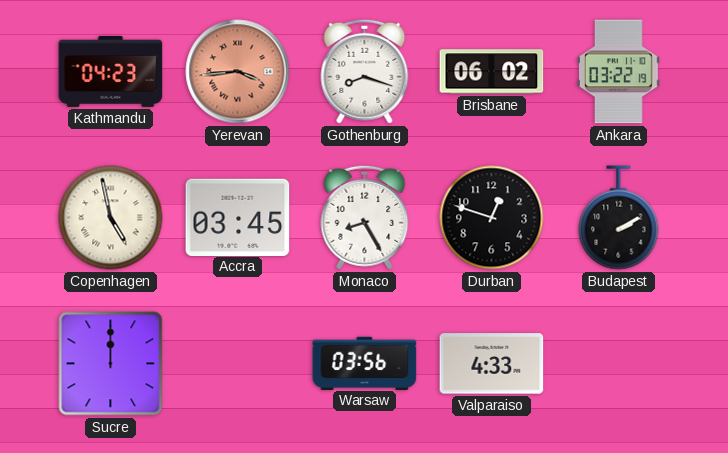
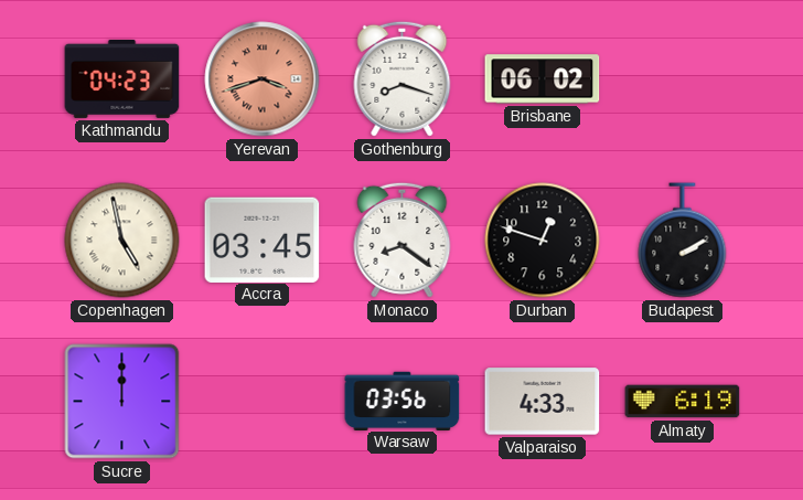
Yerevan: 3:44 -> 3:42 (263, 79)
Ankara: 03:22 -> none (618, 72)
Monaco: 8:25 -> 8:21 (403, 240)
Almaty: none -> 6:19 (683, 402)
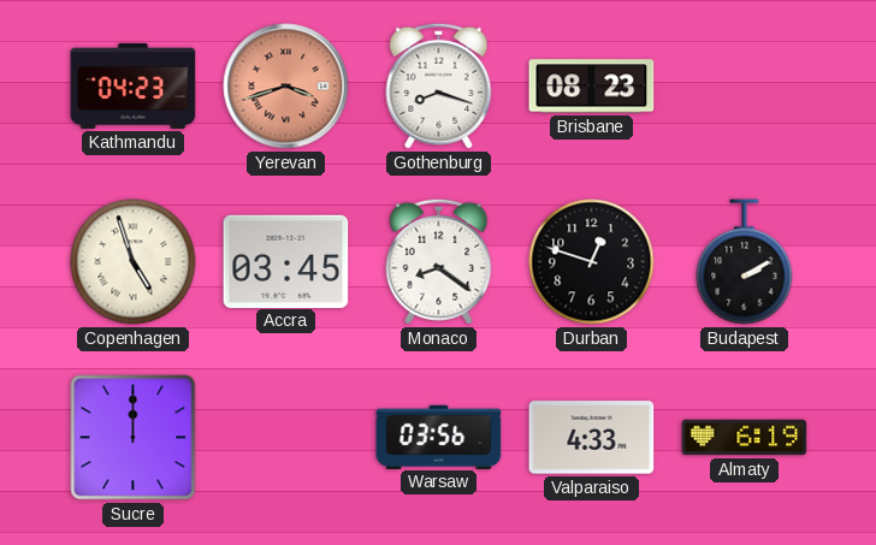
Brisbane: 06:02 -> 08:23 (592, 87)
Copenhagen: 4:58 -> 4:57 (134, 262)
